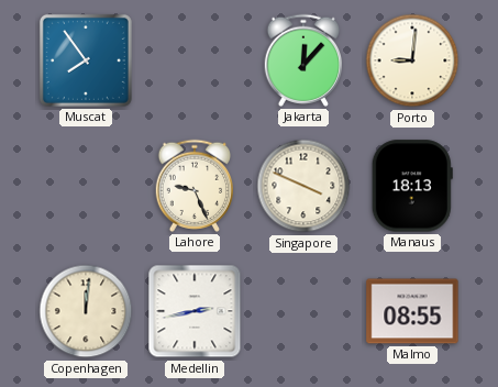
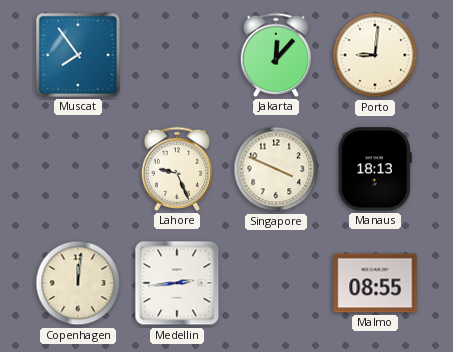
Medellin: 2:43 -> 2:44 (177, 283)
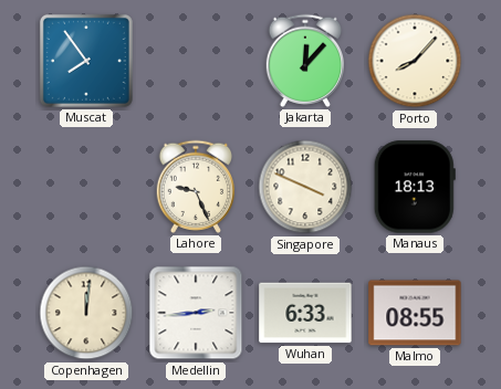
Porto: 9:01 -> 8:07 (415, 61)
Wuhan: none -> 6:33 (305, 313)
